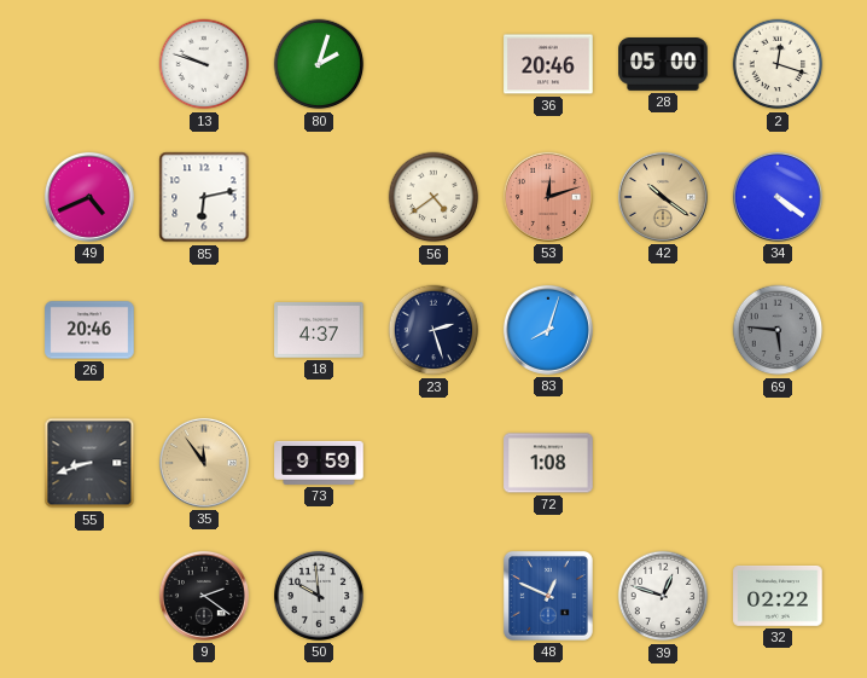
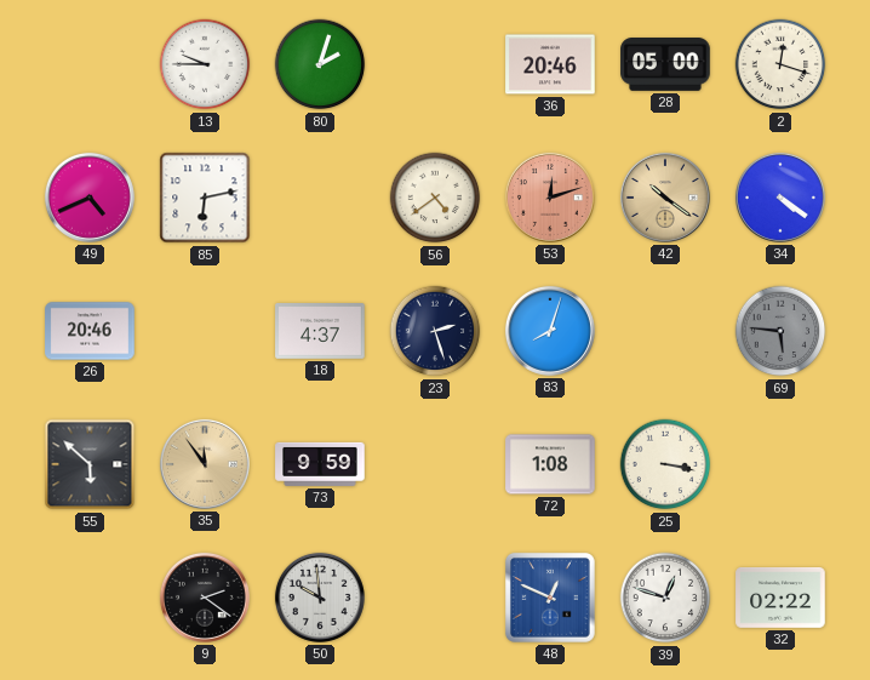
13: 9:48 -> 9:45 (205, 64)
55: 8:42 -> 5:52 (90, 464)
25: none -> 3:17 (665, 464)
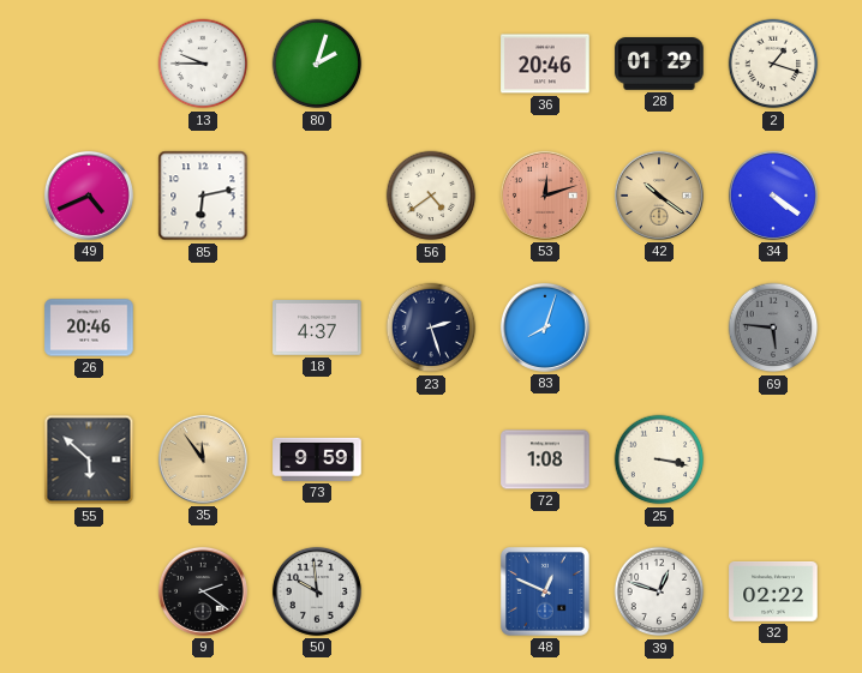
28: 05:00 -> 01:29 (659, 65)
2: 12:18 -> 1:18 (773, 64)
